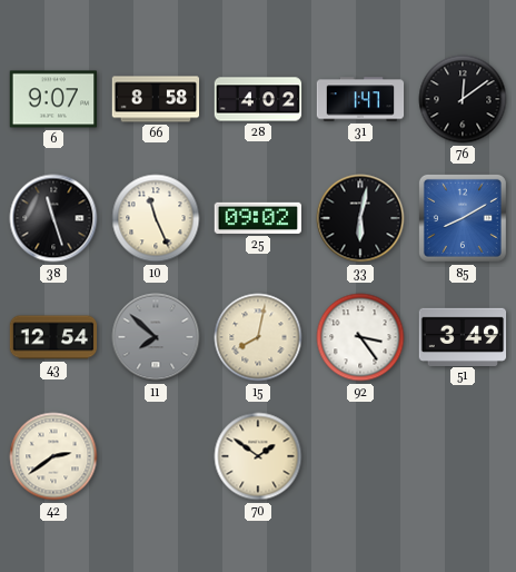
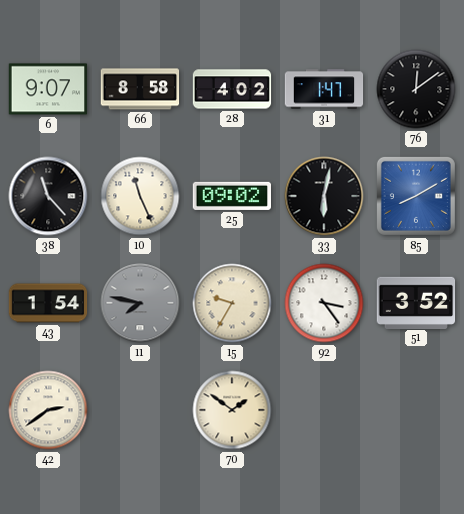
38: 11:27 -> 11:23 (48, 196)
43: 12:54 -> 1:54 (48, 303)
11: 7:52 -> 7:47 (140, 303)
15: 8:02 -> 9:35 (232, 303)
51: 3:49 -> 3:52 (416, 302)
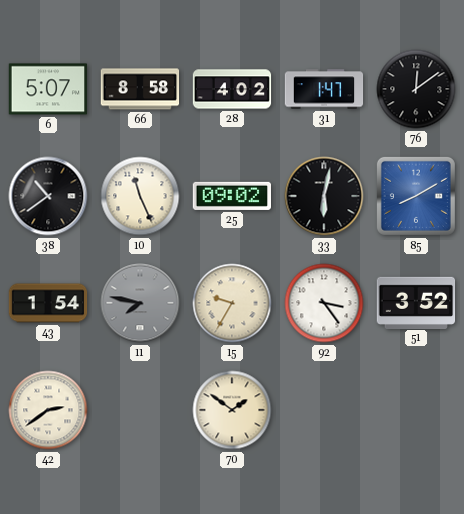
6: 9:07 -> 5:07 (48, 89)
38: 11:23 -> 10:39 (48, 196)
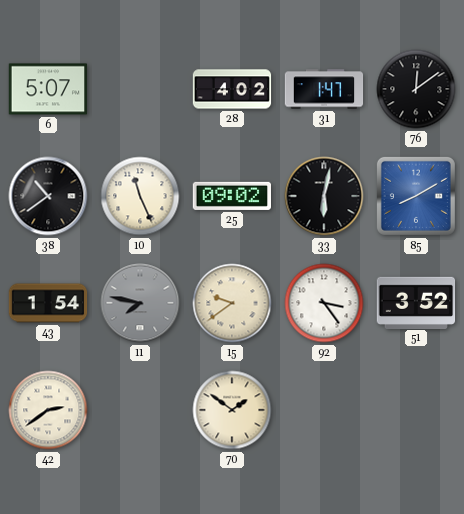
66: 8:58 -> none (140, 89)
15: 9:35 -> 9:39 (232, 303)
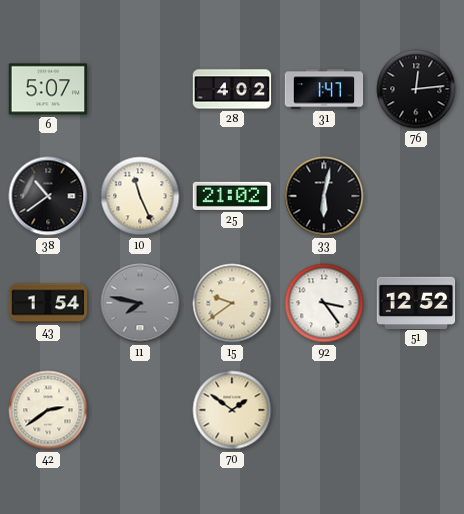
76: 12:09 -> 12:14 (416, 89)
25: 09:02 -> 21:02 (232, 196)
85: 8:10 -> none (416, 196)
51: 3:52 -> 12:52 (416, 302)
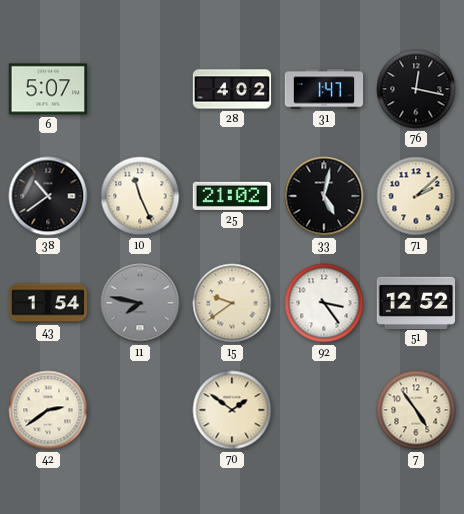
76: 12:14 -> 12:17 (416, 89)
33: 6:02 -> 5:02 (324, 196)
71: none -> 2:08 (416, 196)
7: none -> 4:54 (416, 410)
